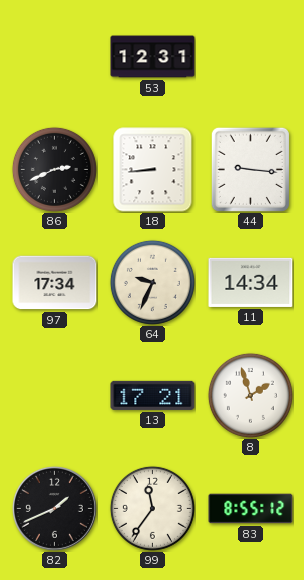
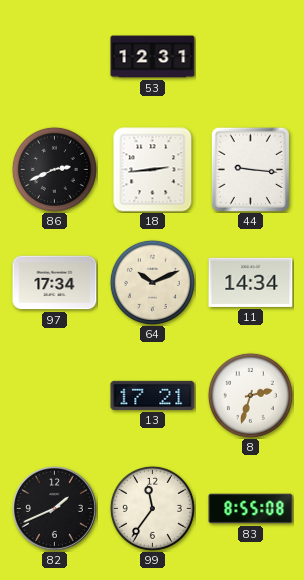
18: 8:44 -> 2:44 (153, 170)
64: 9:34 -> 10:11 (152, 282)
8: 1:57 -> 2:33 (250, 395)
83: 8:55:12 -> 8:55:08 (251, 509)
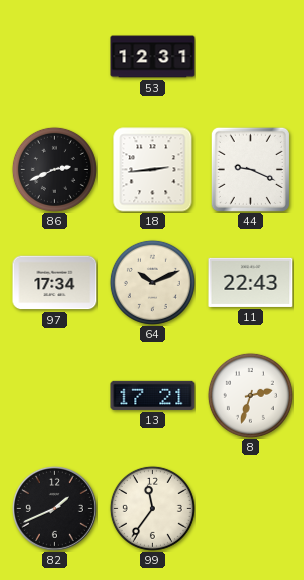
44: 9:16 -> 9:19 (250, 169)
11: 14:34 -> 22:43 (251, 282)
83: 8:55 -> none (251, 509)
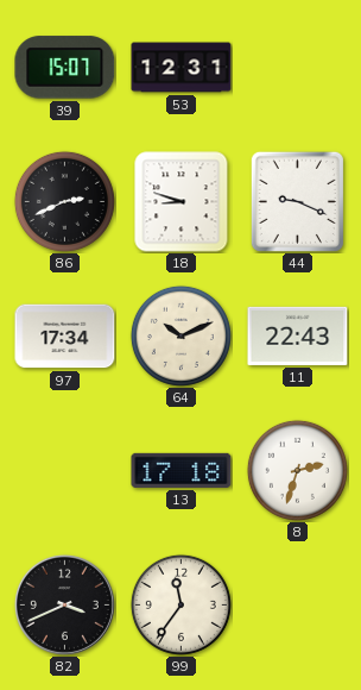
39: none -> 15:07 (65, 68)
18: 2:44 -> 8:48 (182, 202)
13: 17:21 -> 17:18 (182, 470)
82: 1:41 -> 3:41 (64, 604)
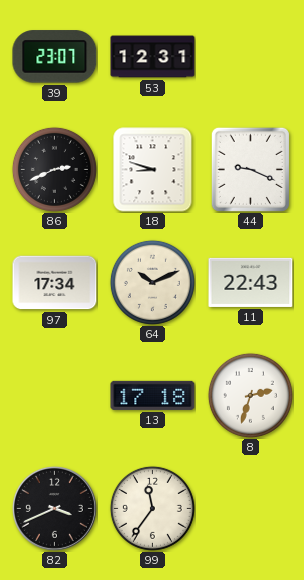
39: 15:07 -> 23:07 (55, 57)
